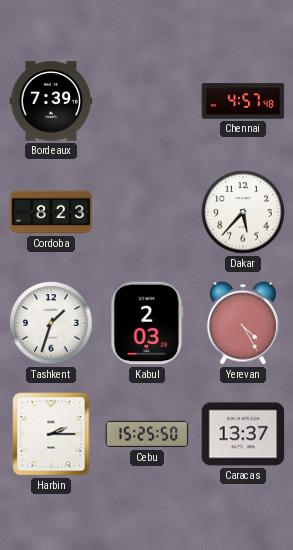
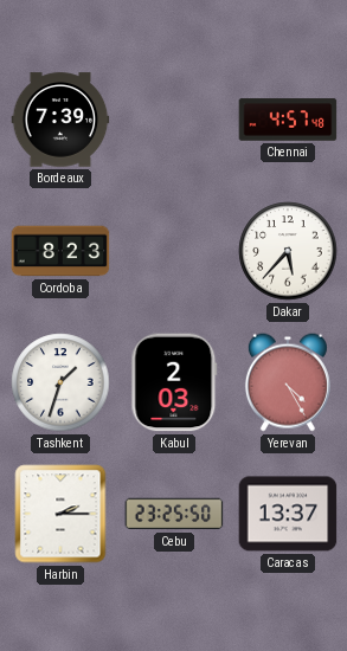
Cebu: 15:25 -> 23:25 (174, 514)
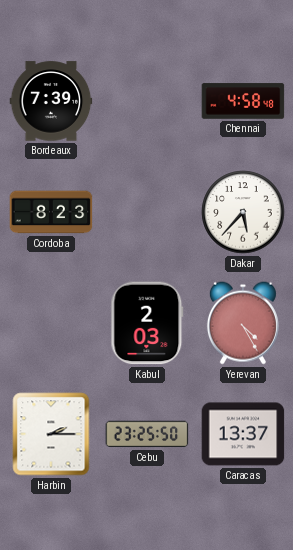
Chennai: 4:57 -> 4:58 (243, 101)
Tashkent: 1:33 -> none (60, 382)
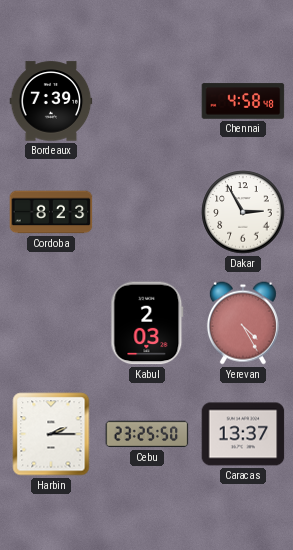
Dakar: 5:37 -> 2:55 (243, 212)
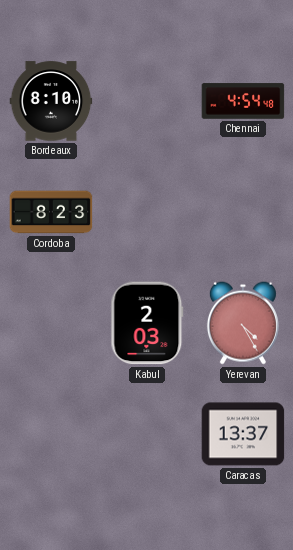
Bordeaux: 7:39 -> 8:10 (51, 101)
Chennai: 4:58 -> 4:54 (243, 101)
Dakar: 2:55 -> none (243, 212)
Harbin: 2:15 -> none (51, 434)
Cebu: 23:25 -> none (147, 434)
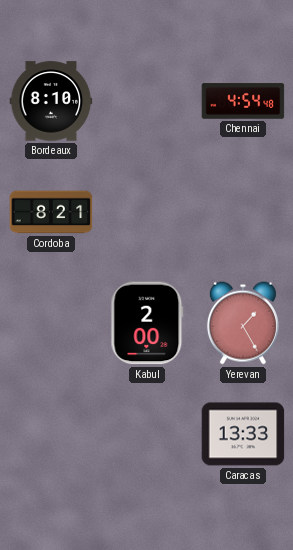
Cordoba: 8:23 -> 8:21 (51, 212)
Kabul: 2:03 -> 2:00 (147, 323)
Yerevan: 4:25 -> 1:25 (243, 323)
Caracas: 13:37 -> 13:33 (243, 434)
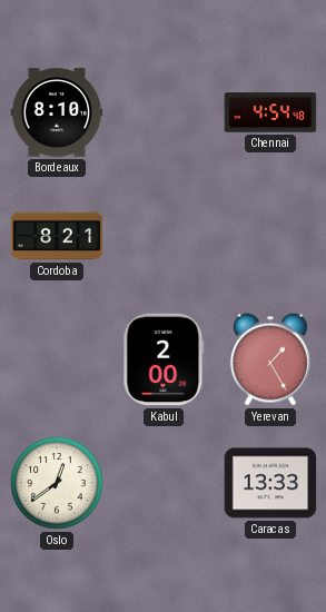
Oslo: none -> 12:39 (57, 483)
